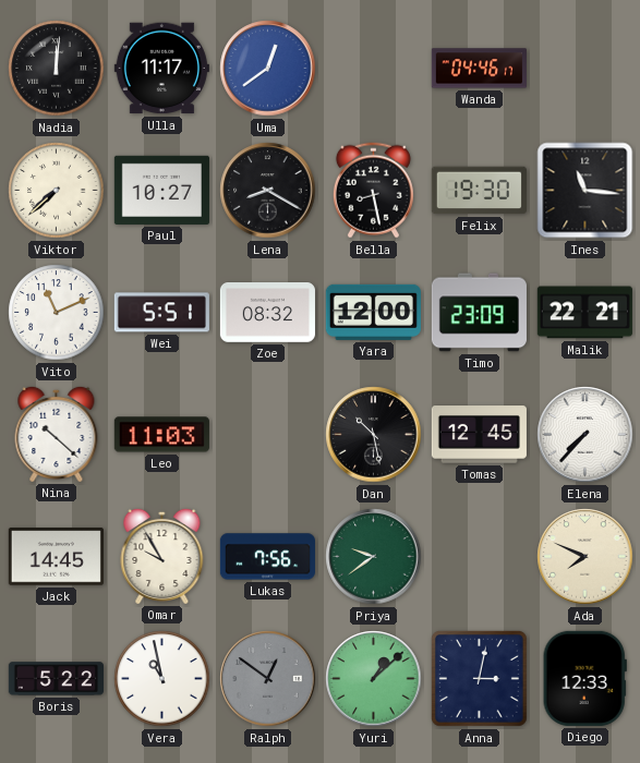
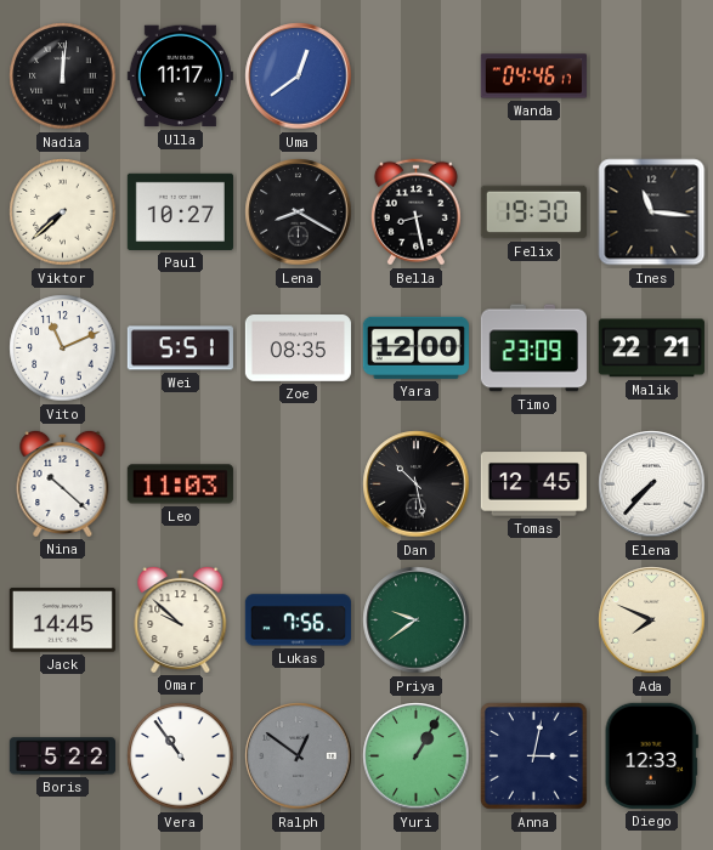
Zoe: 08:32 -> 08:35 (298, 348)
Omar: 9:55 -> 9:52 (181, 619)
Vera: 10:58 -> 10:54 (181, 756)
Yuri: 1:08 -> 1:05 (417, 756)
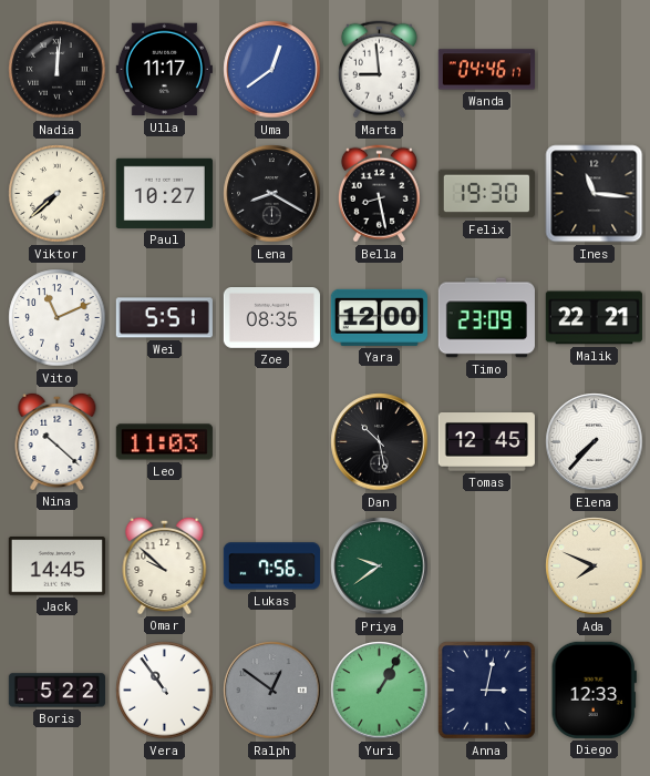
Marta: none -> 8:59 (379, 70)
